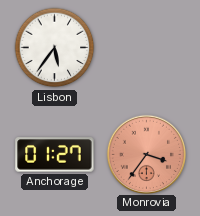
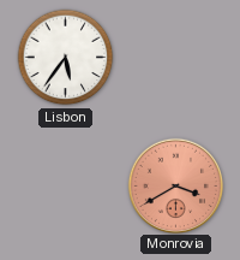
Anchorage: 01:27 -> none (55, 155)
Monrovia: 3:36 -> 3:40 (175, 185)
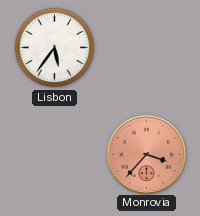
Monrovia: 3:40 -> 3:37 (146, 154)
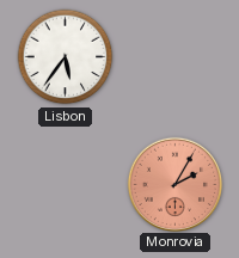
Monrovia: 3:37 -> 2:05 (174, 184)
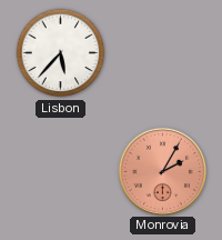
Lisbon: 5:36 -> 5:37 (61, 53)
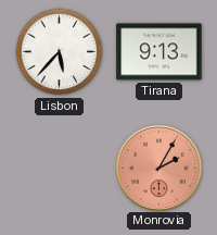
Tirana: none -> 9:13 (159, 52)
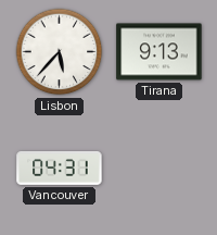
Vancouver: none -> 04:31 (60, 169)
Monrovia: 2:05 -> none (158, 168)
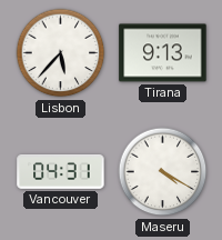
Maseru: none -> 4:20 (163, 172)
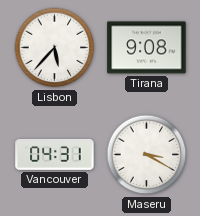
Tirana: 9:13 -> 9:08 (147, 48)
Maseru: 4:20 -> 3:20 (147, 155)
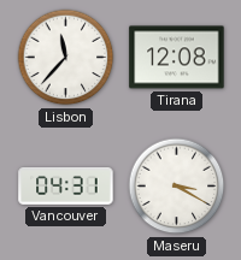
Lisbon: 5:37 -> 11:37 (66, 58)
Tirana: 9:08 -> 12:08 (177, 58)
